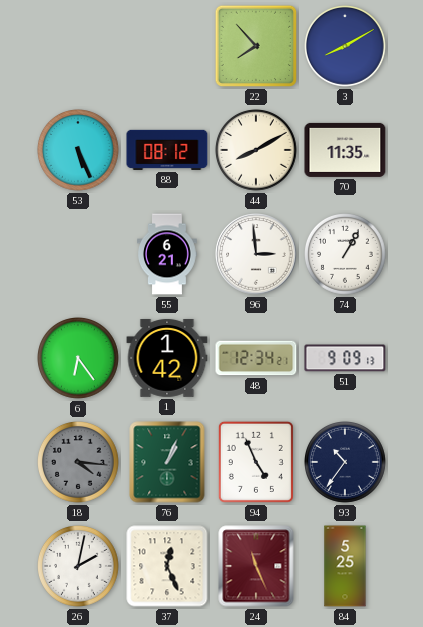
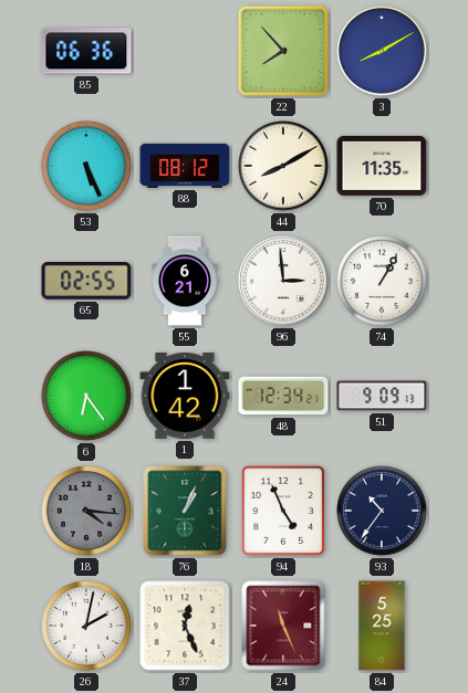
85: none -> 06:36 (86, 51)
65: none -> 02:55 (86, 282)
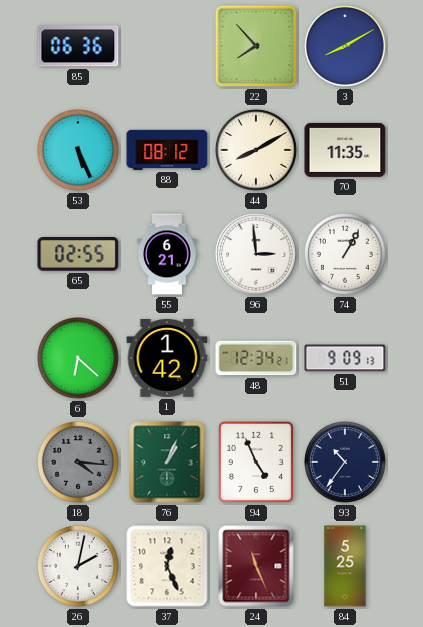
6: 6:24 -> 6:22 (79, 359)
